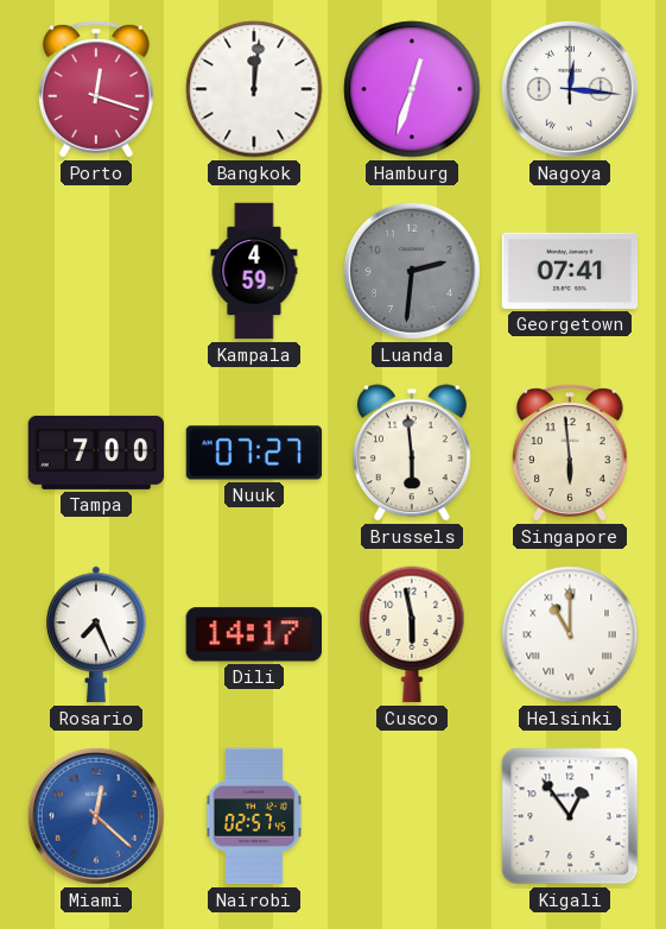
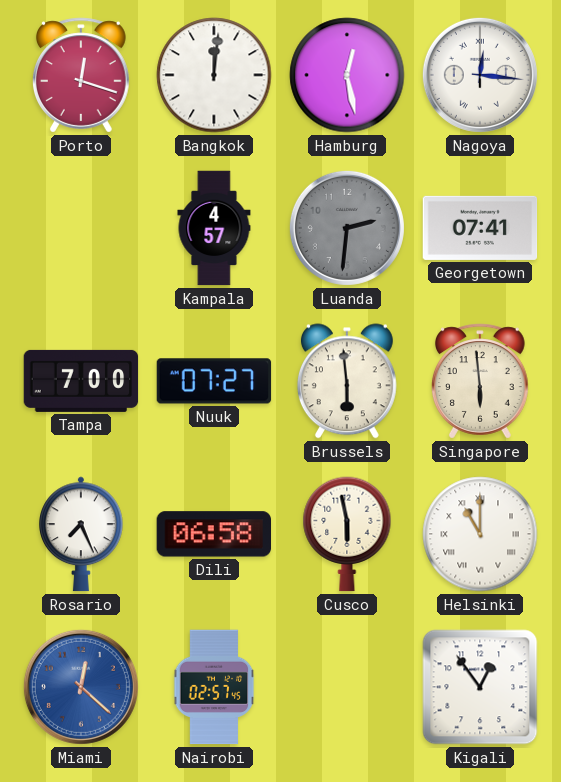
Hamburg: 12:33 -> 12:28 (347, 75)
Kampala: 4:59 -> 4:57 (214, 228)
Dili: 14:17 -> 06:58 (213, 534)
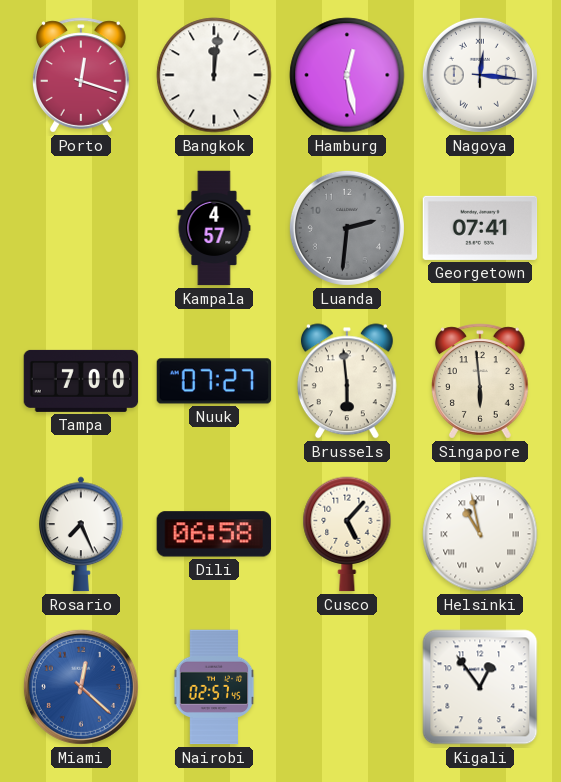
Cusco: 5:58 -> 5:07 (347, 534)
Helsinki: 11:00 -> 10:58 (480, 534)
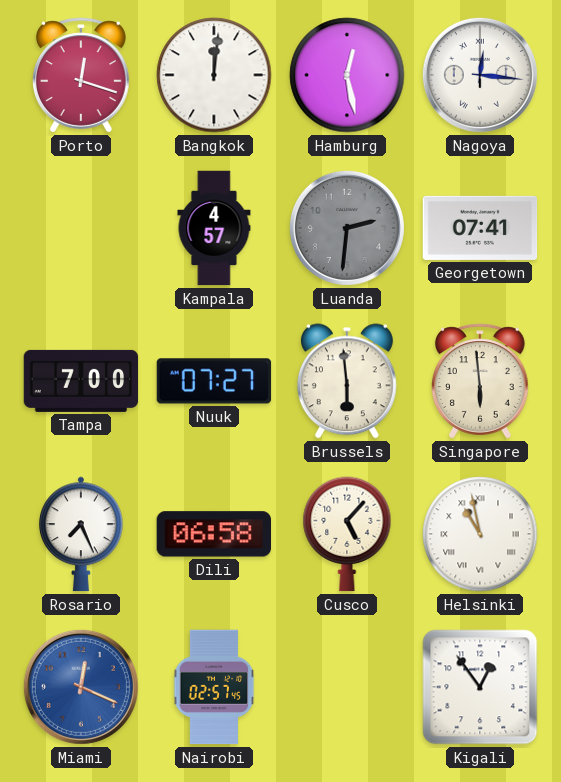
Miami: 12:22 -> 12:19 (81, 687)
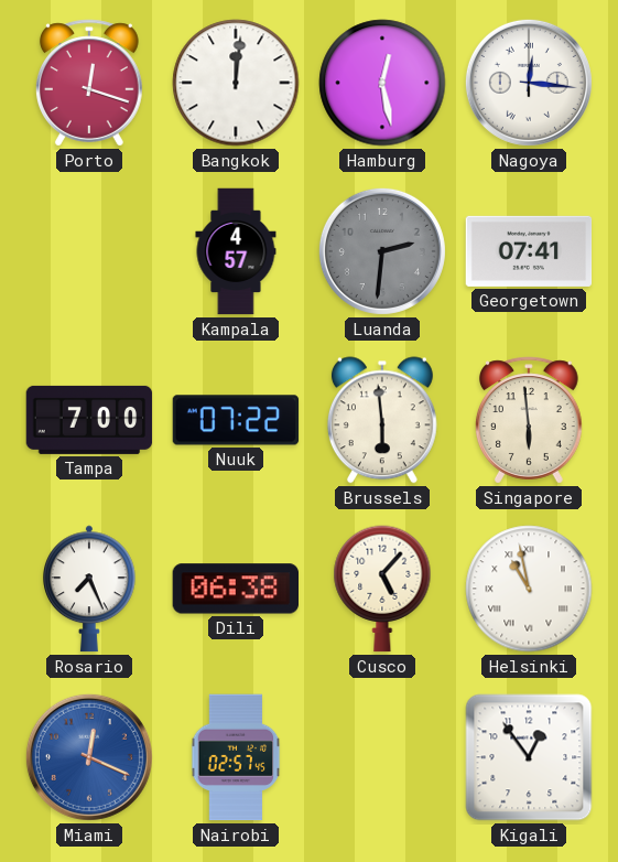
Nuuk: 07:27 -> 07:22 (236, 420)
Dili: 06:58 -> 06:38 (235, 589)
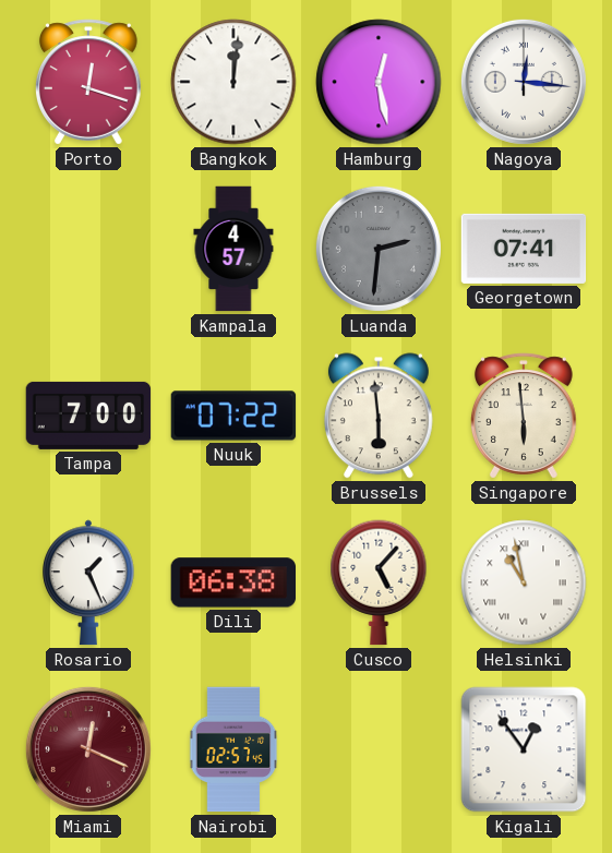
Rosario: 7:26 -> 1:26 (89, 582)
Miami dial: blue -> burgundy (88, 749)
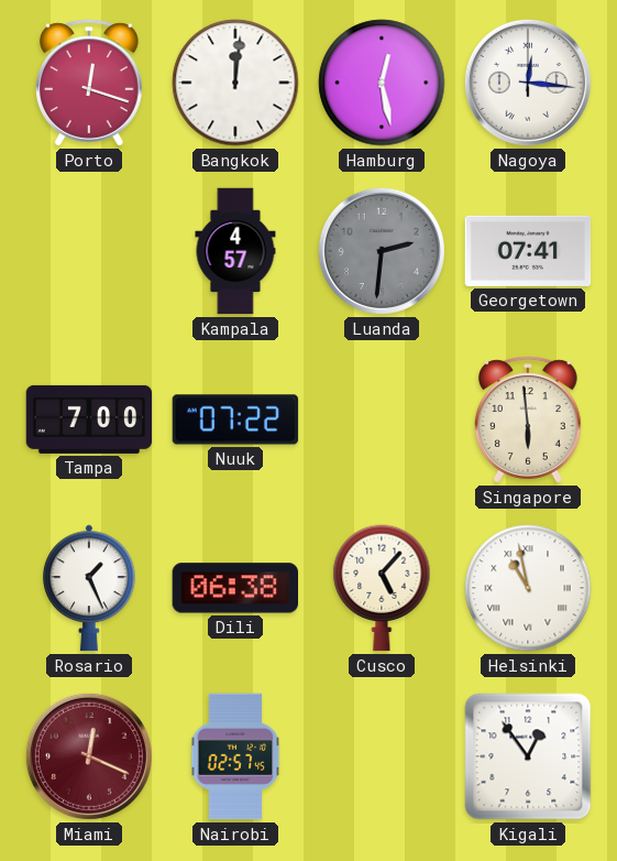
Brussels: 5:59 -> none (379, 416)
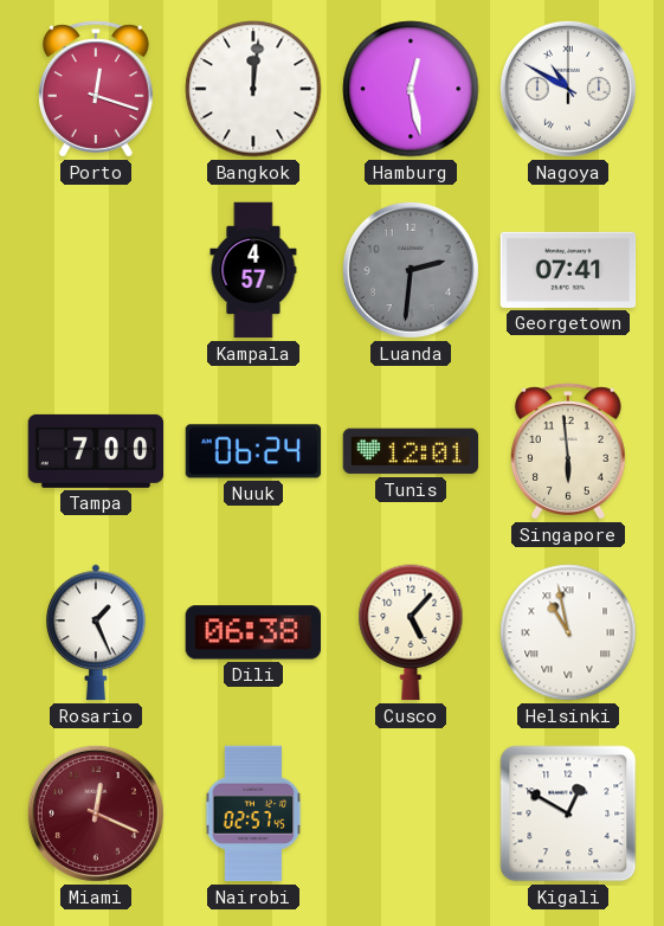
Nagoya: 12:16 -> 10:50 (568, 89)
Nuuk: 07:22 -> 06:24 (253, 451)
Tunis: none -> 12:01 (411, 451)
Kigali: 12:54 -> 12:50 (568, 814)
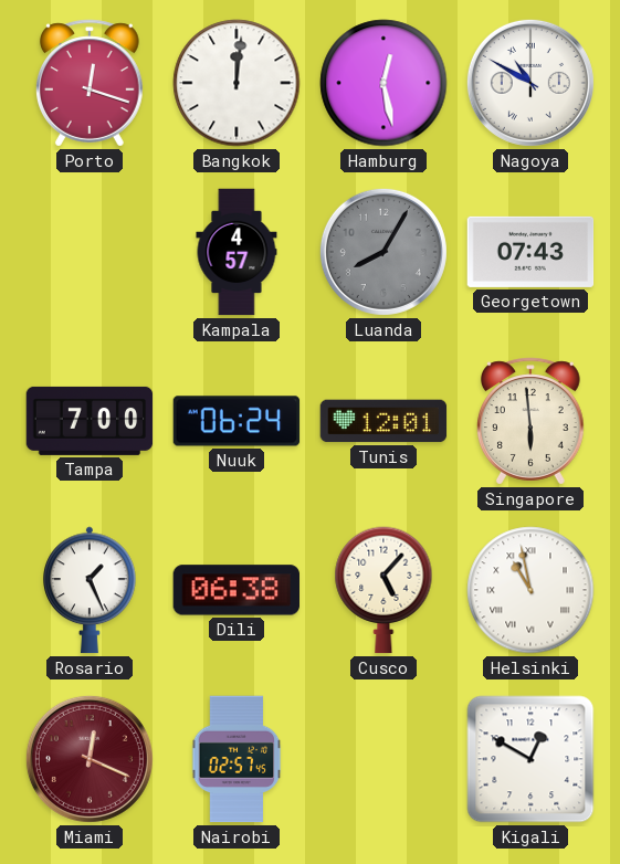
Luanda: 2:31 -> 8:05 (383, 252)
Georgetown: 07:41 -> 07:43 (530, 252)
